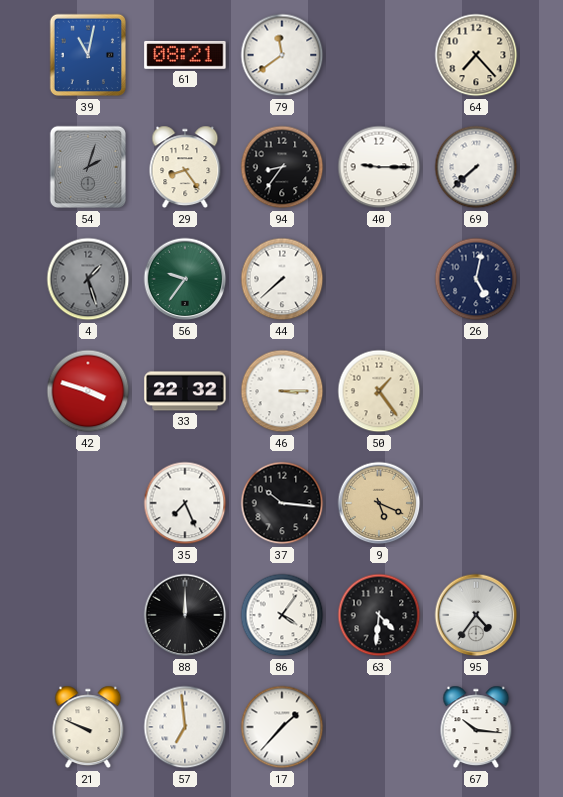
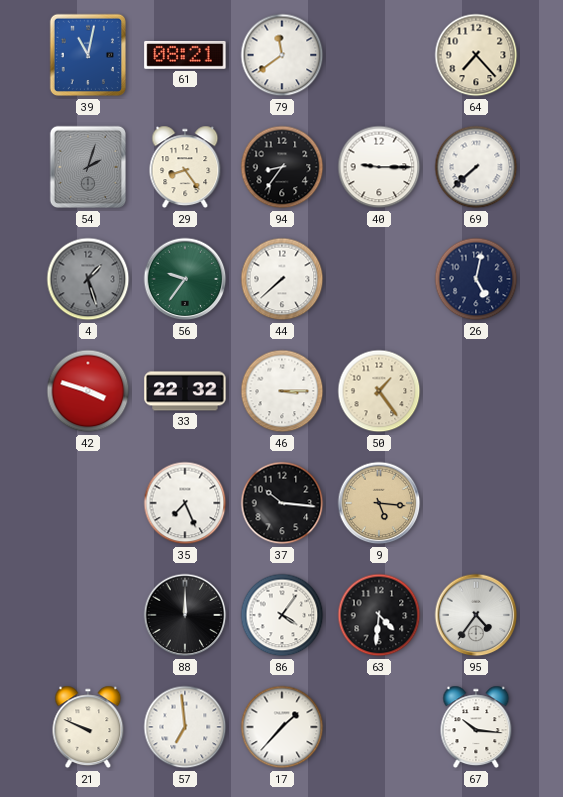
9: 5:19 -> 5:16 (379, 503)
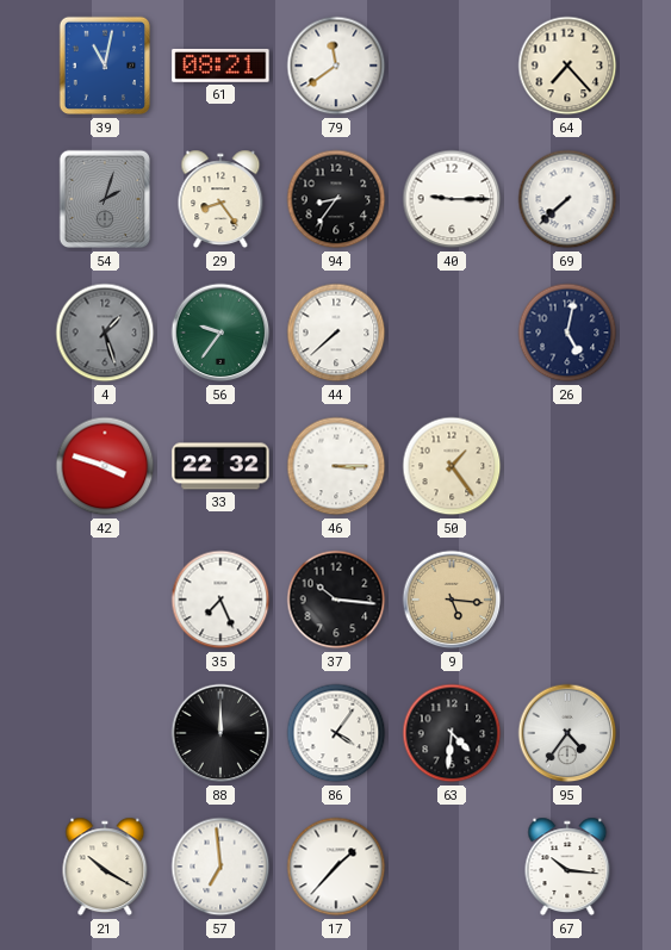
21: 9:49 -> 10:20 (105, 867)
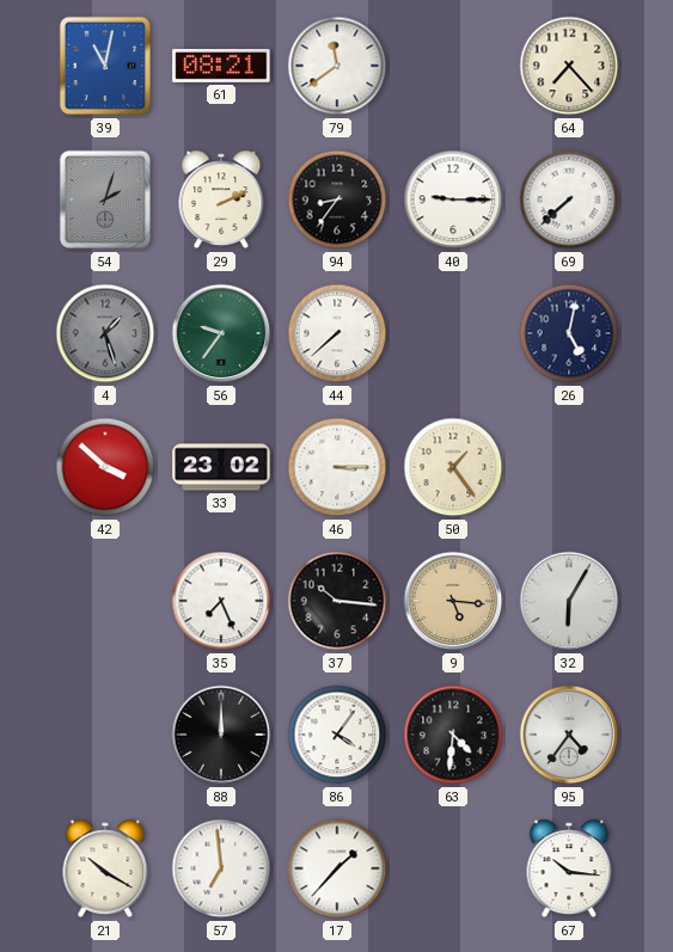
29: 8:24 -> 2:11 (221, 199)
42: 3:48 -> 3:52 (105, 467)
33: 22:32 -> 23:02 (221, 467)
32: none -> 6:05 (569, 601)
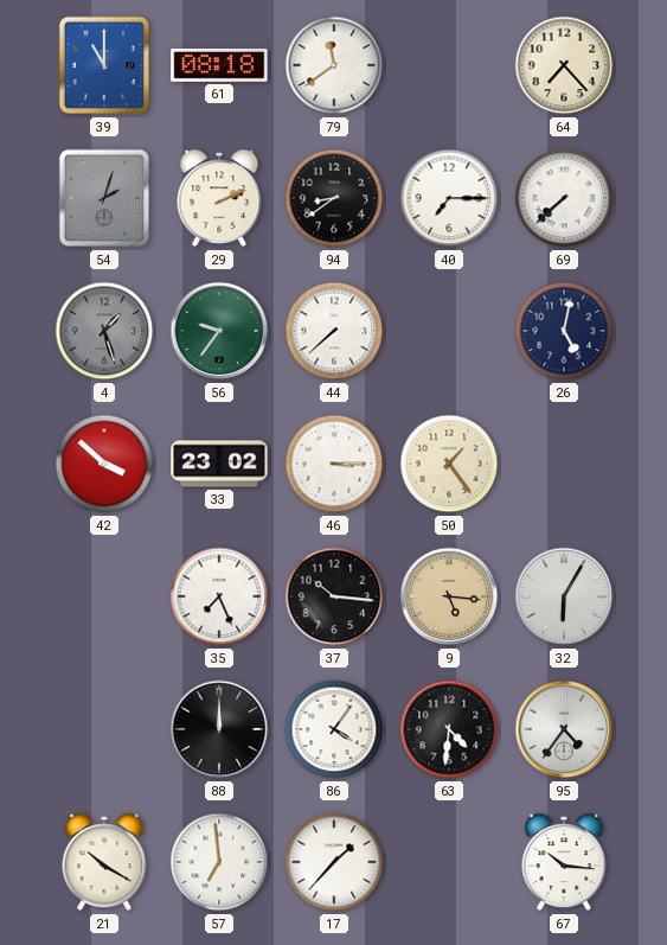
39: 11:02 -> 11:00 (103, 65)
61: 08:21 -> 08:18 (219, 65)
94: 8:36 -> 8:39 (334, 198)
40: 9:15 -> 7:15 (449, 198)
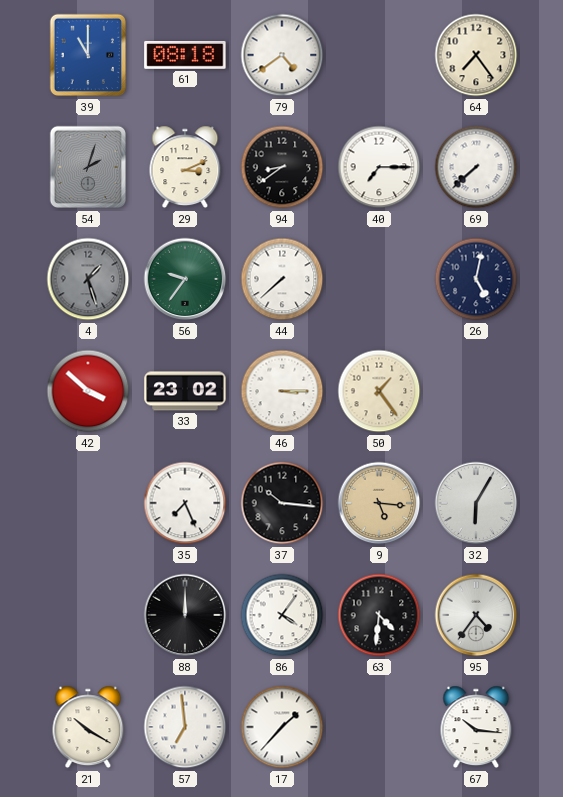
79: 11:39 -> 4:39 (282, 55)
64: 7:23 -> 7:24 (476, 55)
29: 2:11 -> 3:11 (185, 167)
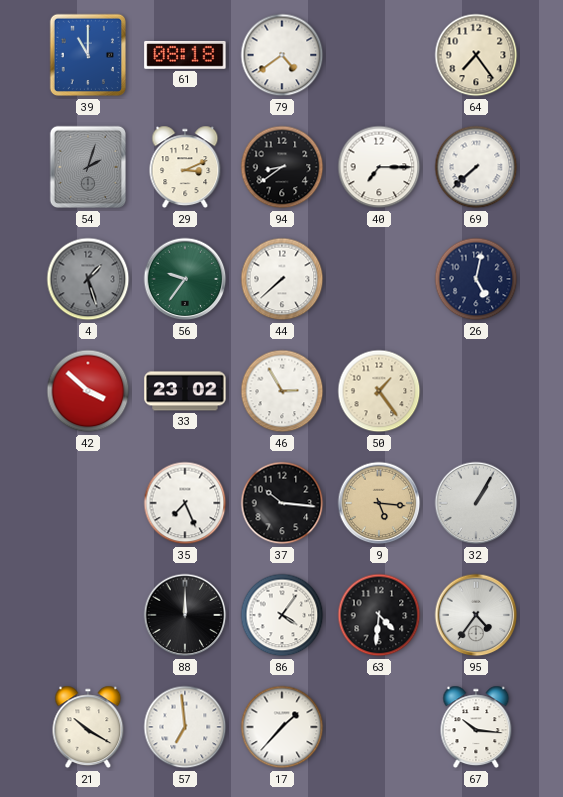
46: 3:15 -> 2:55 (282, 391)
32: 6:05 -> 1:05 (476, 503)
